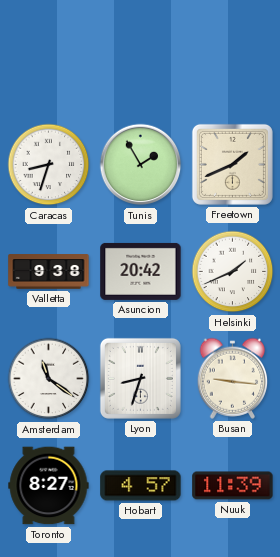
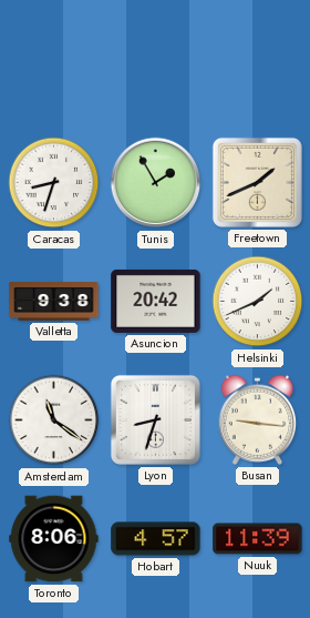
Toronto: 8:27 -> 8:06 (54, 539)
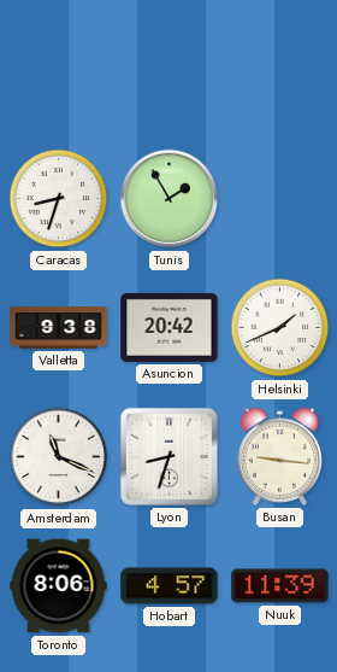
Freetown: 1:41 -> none (257, 182)
Amsterdam: 11:21 -> 11:19 (59, 457)
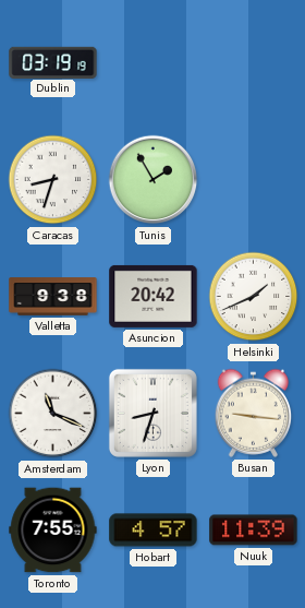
Dublin: none -> 03:19 (53, 62)
Toronto: 8:06 -> 7:55 (53, 530)
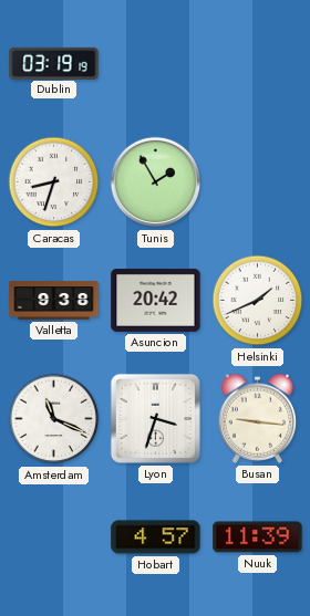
Lyon: 8:33 -> 3:33 (155, 418)
Toronto: 7:55 -> none (53, 530)
